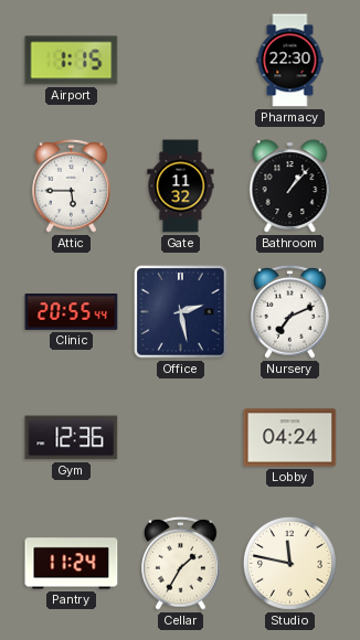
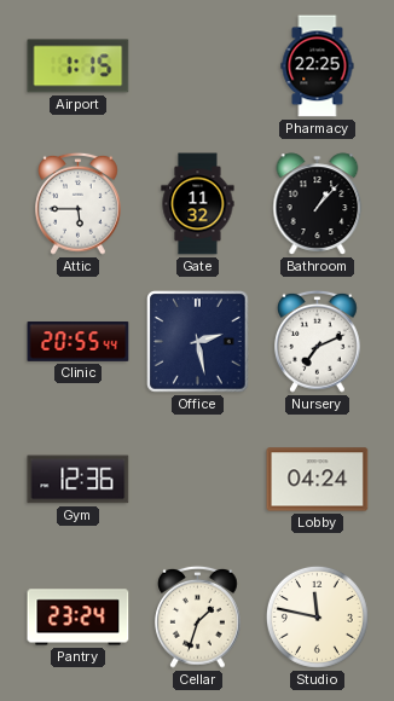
Pharmacy: 22:30 -> 22:25 (318, 66)
Pantry: 11:24 -> 23:24 (79, 618)
Cellar: 1:35 -> 1:33 (198, 616)
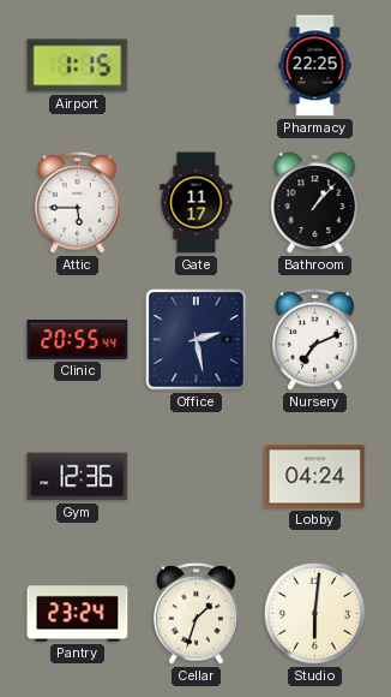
Gate: 11:32 -> 11:17 (197, 203)
Studio: 11:47 -> 6:01 (314, 613)
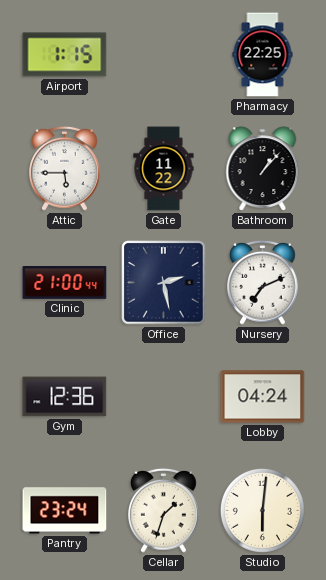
Gate: 11:17 -> 11:22 (164, 169)
Clinic: 20:55 -> 21:00 (65, 283)
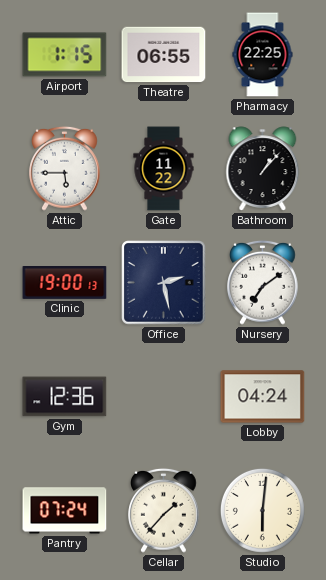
Theatre: none -> 06:55 (164, 55)
Clinic: 21:00 -> 19:00 (65, 283)
Nursery: 7:11 -> 7:09 (263, 282)
Pantry: 23:24 -> 07:24 (65, 511)
Cellar: 1:33 -> 1:37 (164, 510)
